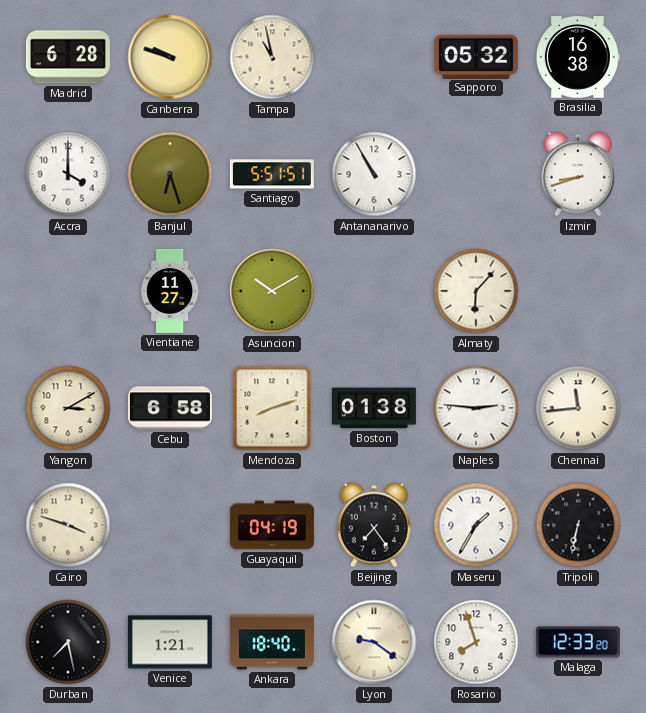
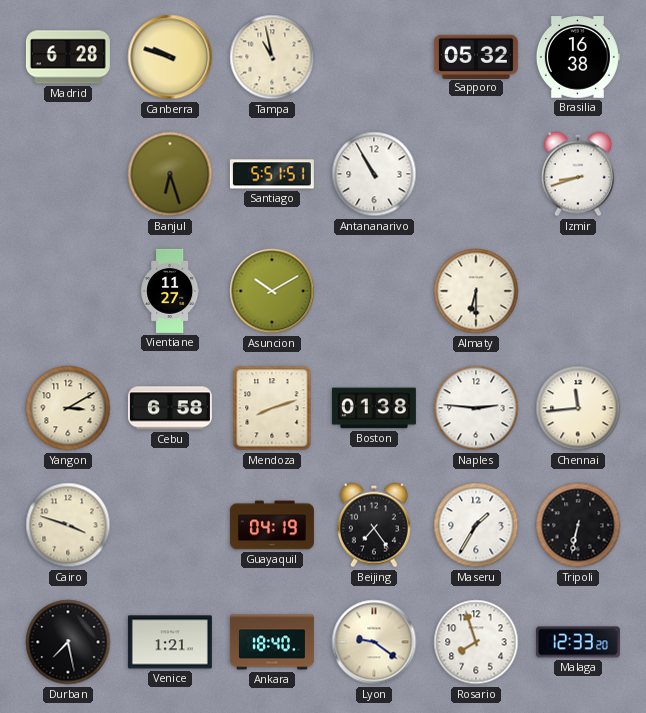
Accra: 4:00 -> none (68, 174)
Almaty: 6:07 -> 6:30 (476, 291)
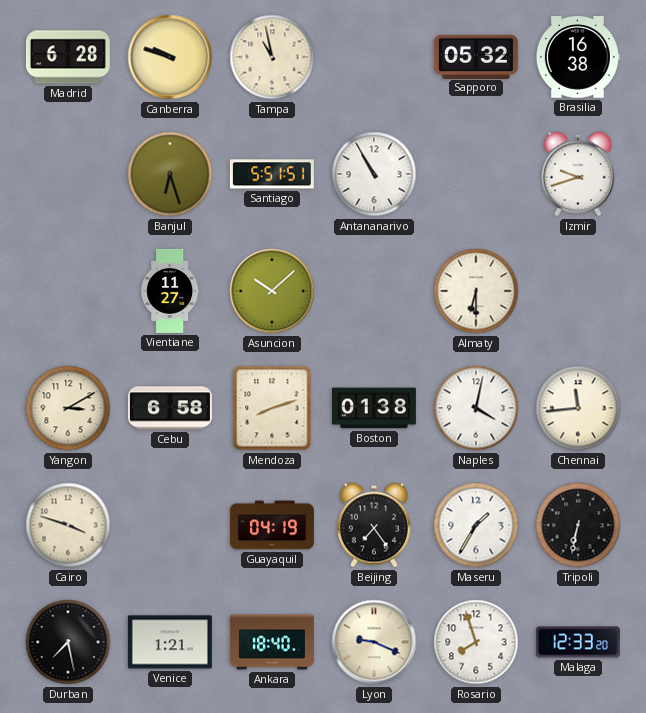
Izmir: 8:42 -> 9:42 (578, 174)
Asuncion: 10:10 -> 10:08 (272, 291)
Naples: 2:46 -> 4:02 (476, 408)
Lyon: 9:21 -> 9:19 (374, 642)
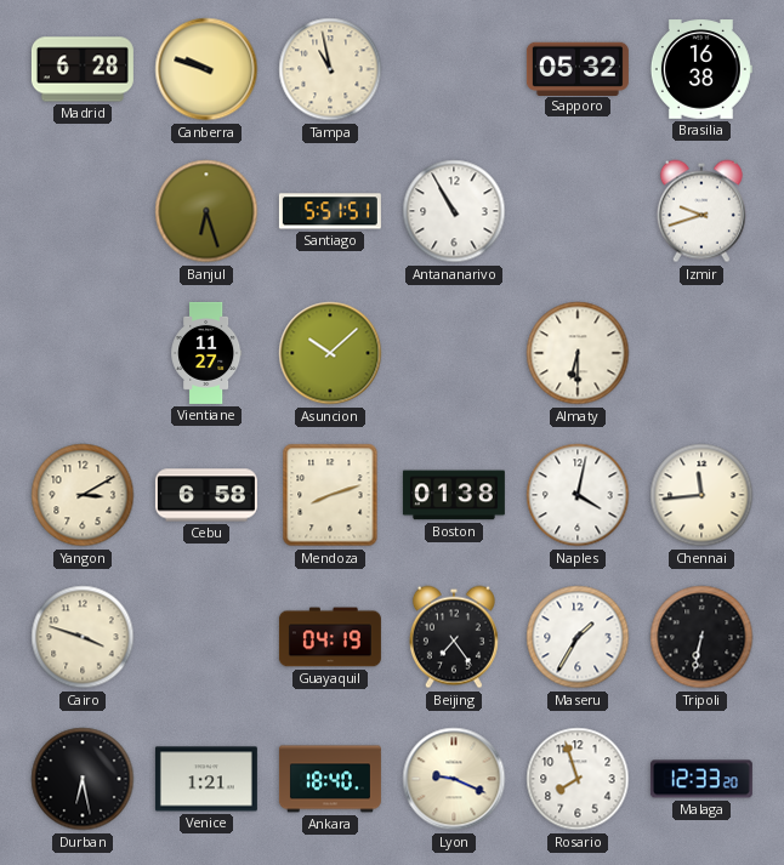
Durban: 7:28 -> 6:28 (83, 779)
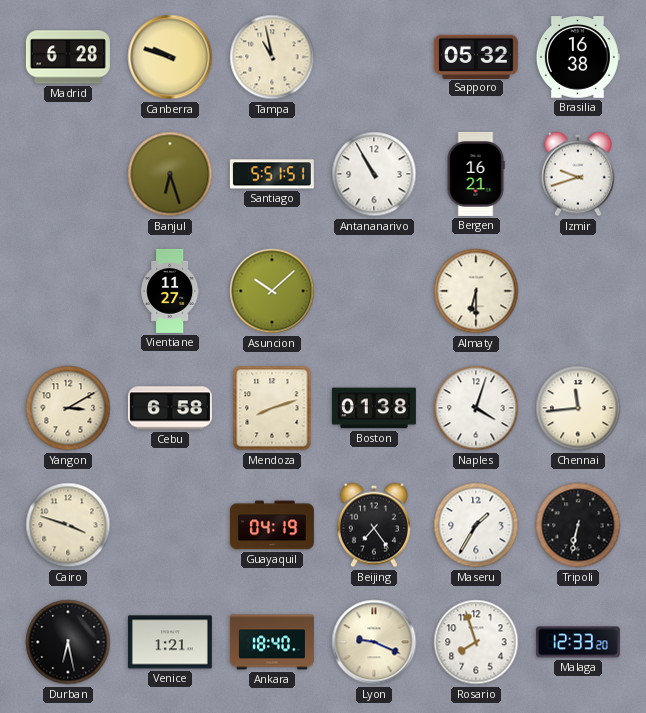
Bergen: none -> 16:21 (476, 174)
Naples: 4:02 -> 4:03 (476, 408)
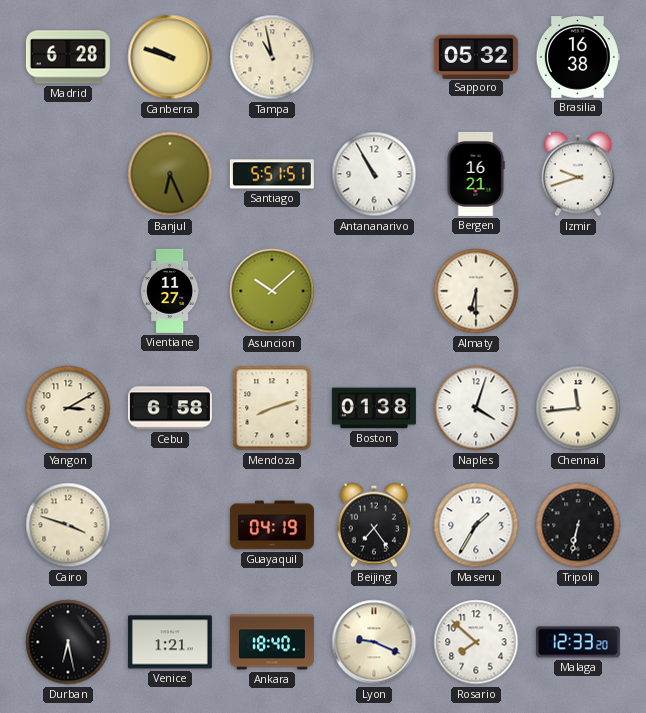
Banjul: 6:27 -> 6:26 (170, 174)
Rosario: 7:57 -> 7:52 (476, 642)
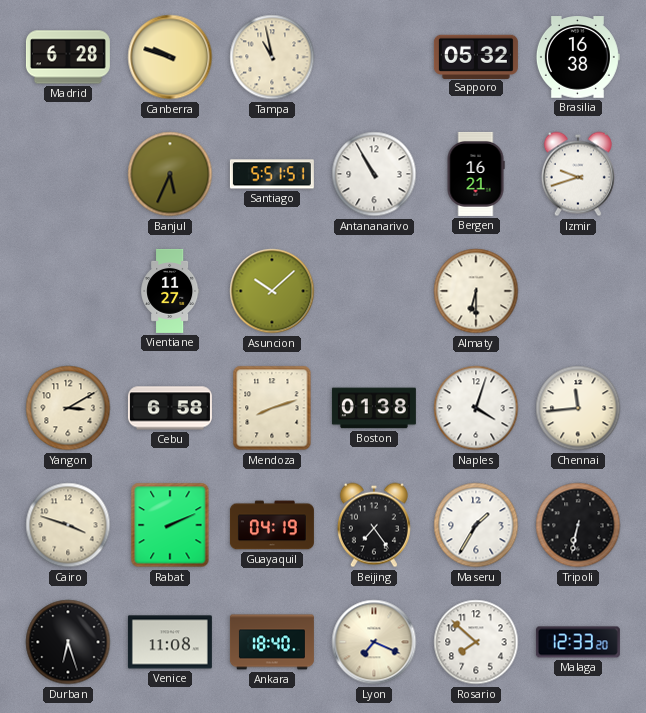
Banjul: 6:26 -> 5:34 (170, 174)
Rabat: none -> 2:11 (170, 525)
Durban: 6:28 -> 6:27 (68, 642)
Venice: 1:21 -> 11:08 (170, 642)
Lyon: 9:19 -> 7:19 (374, 642)
